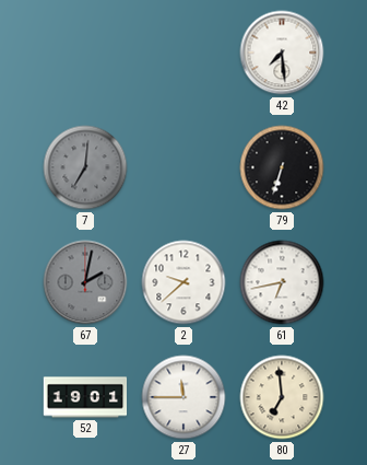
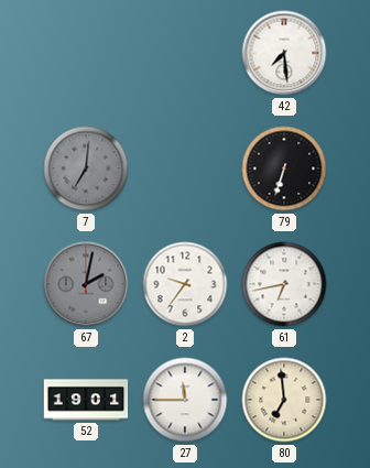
2: 9:38 -> 9:36 (185, 284)
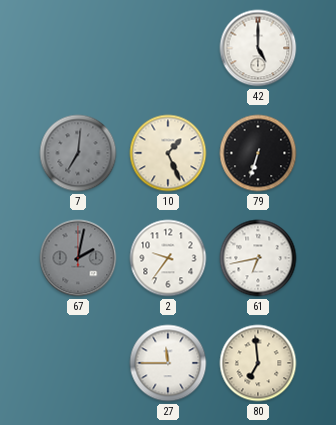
42: 7:29 -> 5:00 (258, 48)
10: none -> 1:26 (168, 153)
52: 19:01 -> none (86, 400)
